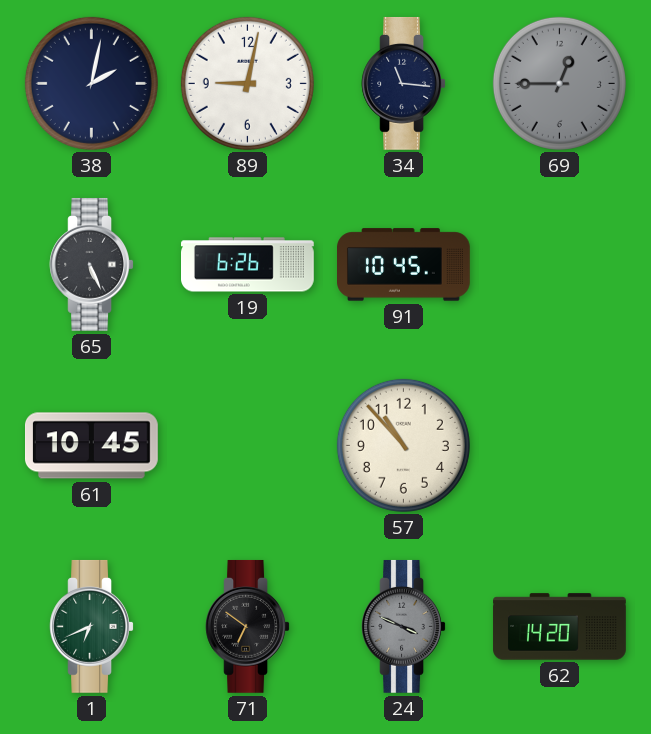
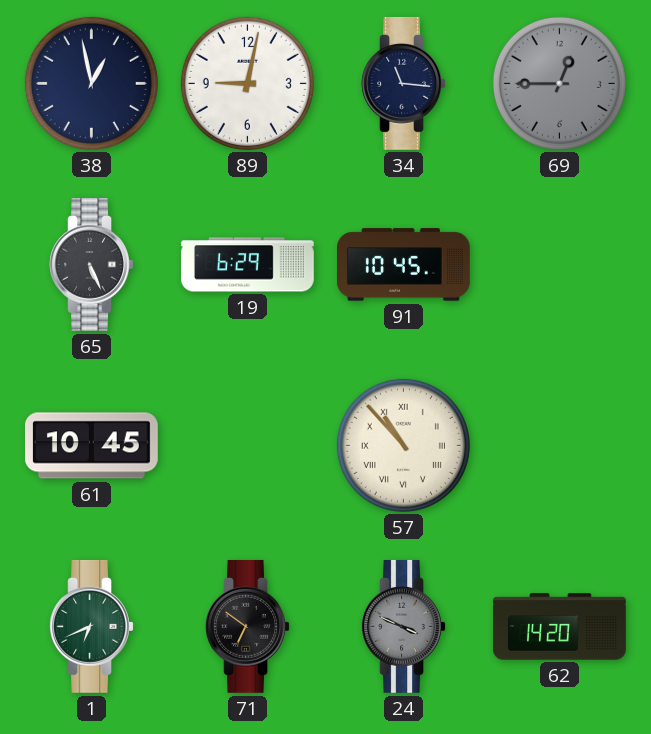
38: 2:02 -> 12:58 (91, 83)
19: 6:26 -> 6:29 (248, 265)
57 numerals: Arabic -> Roman (403, 445)
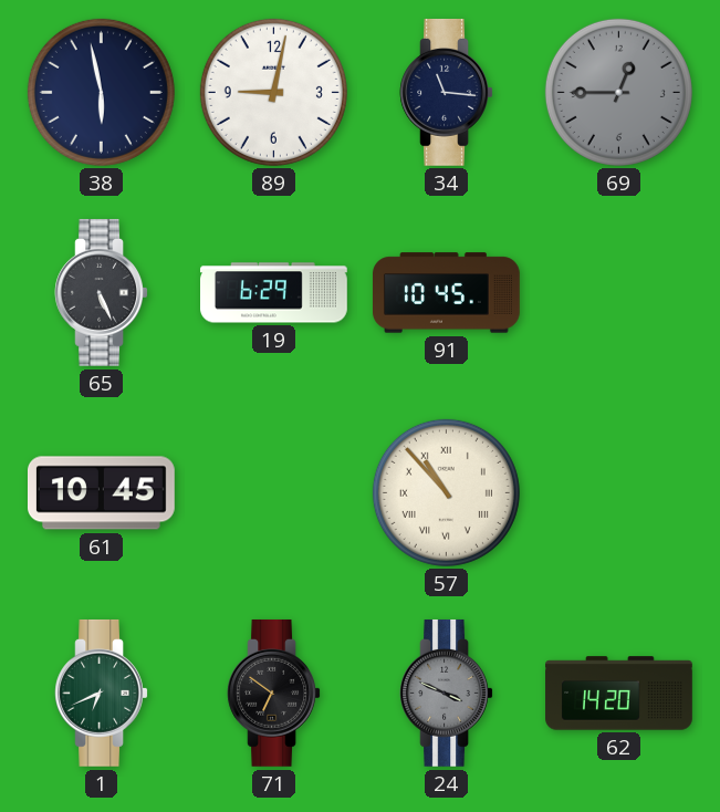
38: 12:58 -> 5:58 (101, 92)
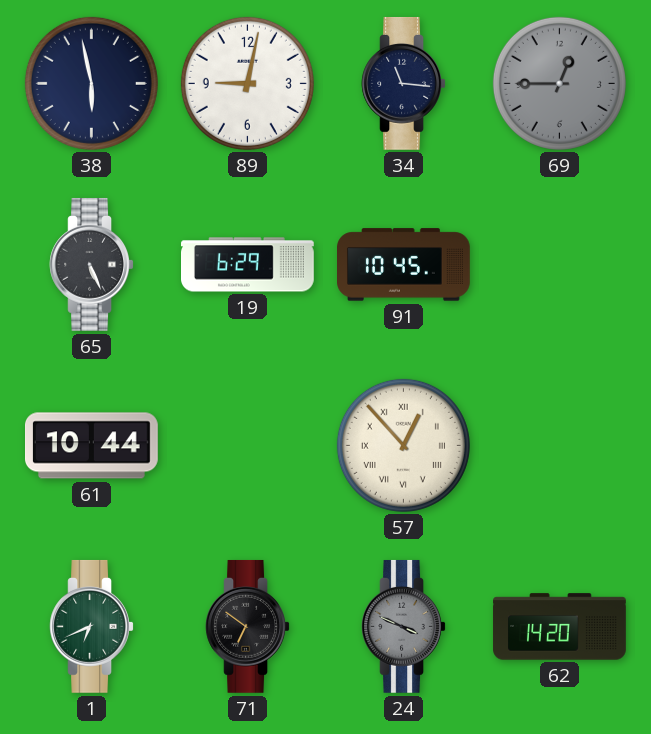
61: 10:45 -> 10:44 (92, 446)
57: 10:53 -> 12:53 (403, 445)
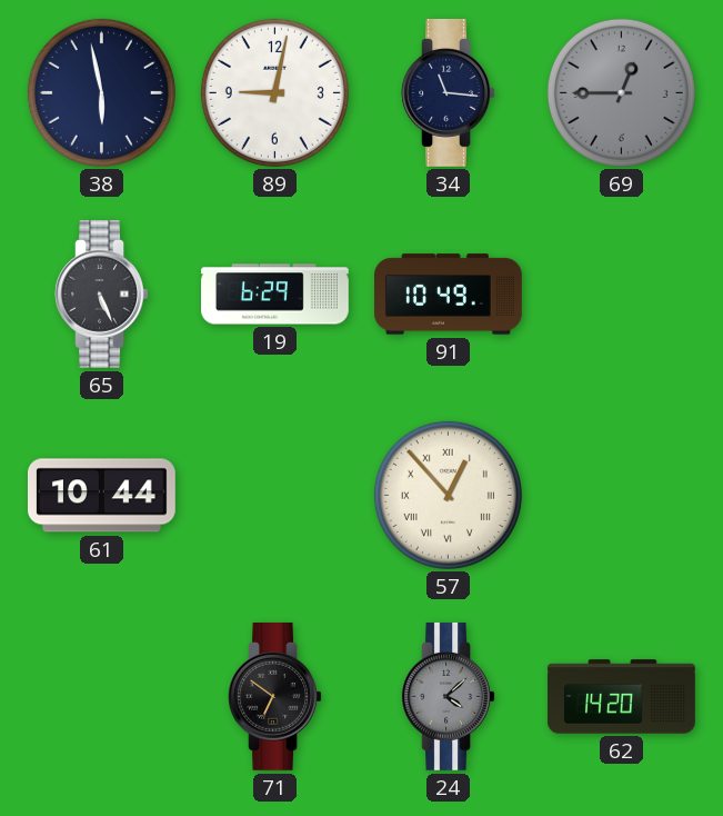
91: 10:45 -> 10:49 (449, 295)
1: 6:41 -> none (92, 626)
24: 3:49 -> 4:08 (449, 696)
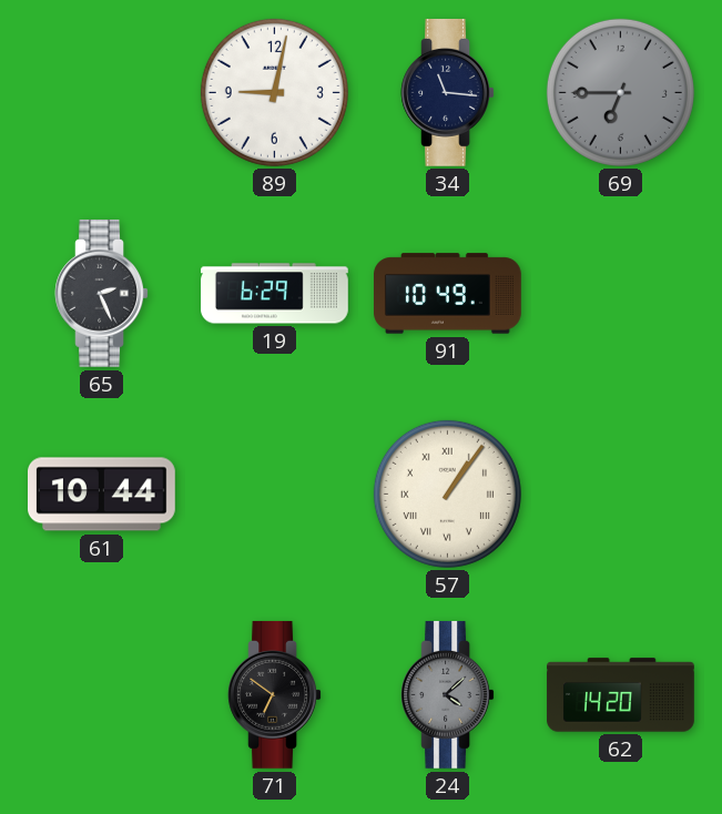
38: 5:58 -> none (101, 92)
69: 12:45 -> 6:45 (620, 92)
65: 5:26 -> 2:26 (102, 293)
57: 12:53 -> 1:06 (447, 494)
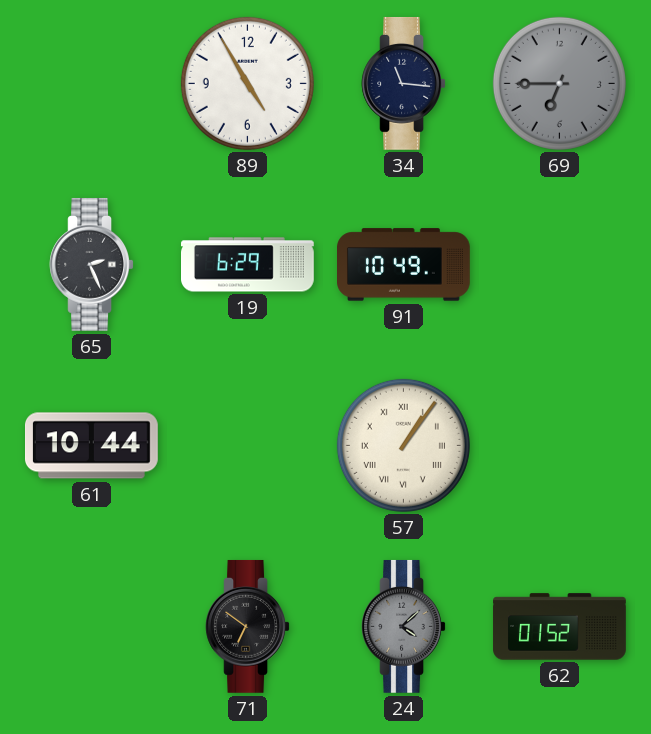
89: 9:02 -> 4:55 (247, 83)
62: 14:20 -> 01:52 (560, 627)
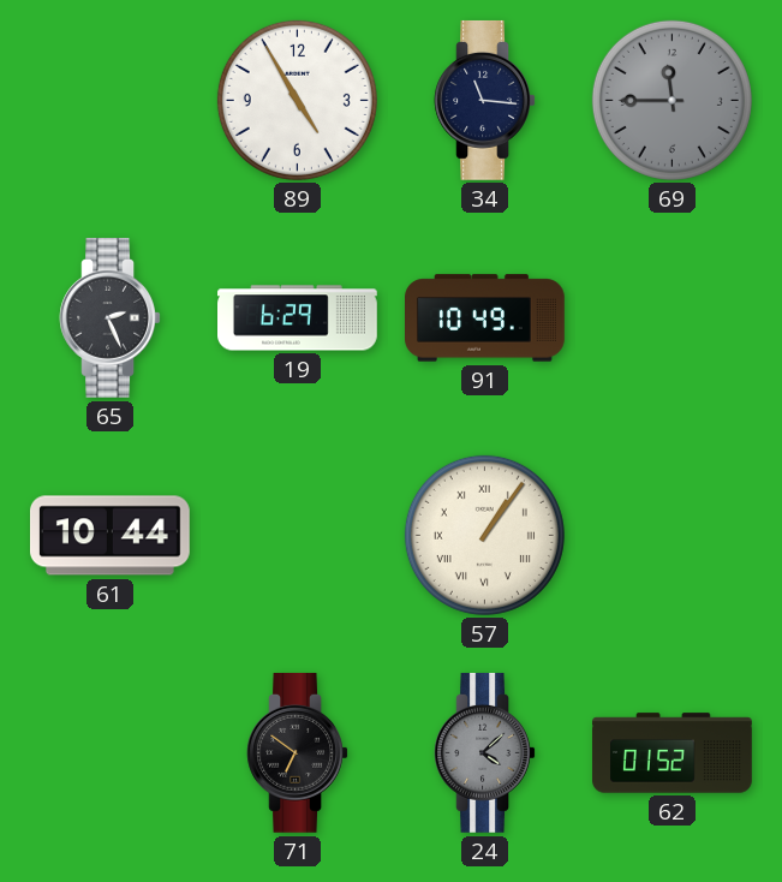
69: 6:45 -> 11:45 (671, 100)
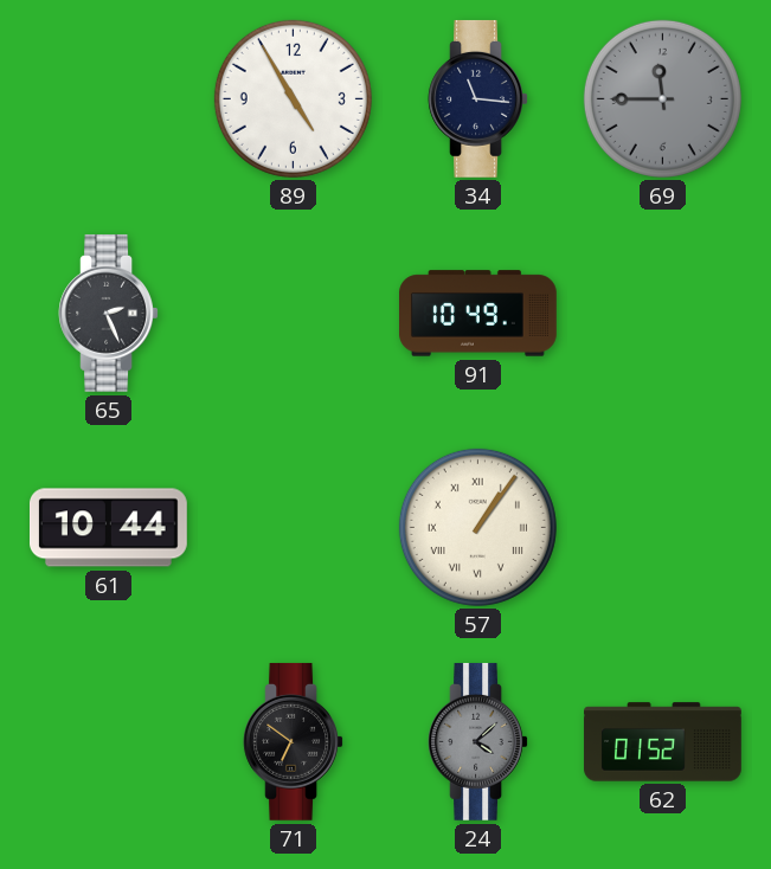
19: 6:29 -> none (298, 318)
